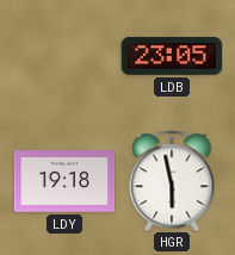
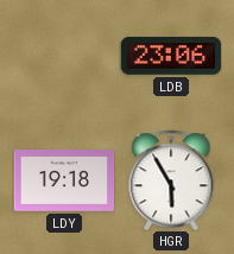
LDB: 23:05 -> 23:06 (171, 56)
HGR: 5:58 -> 5:55 (171, 180)
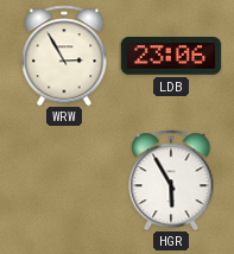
WRW: none -> 2:55 (64, 56)
LDY: 19:18 -> none (64, 182)
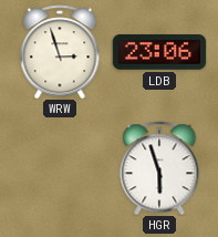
WRW: 2:55 -> 2:57 (60, 52)
HGR: 5:55 -> 5:57 (159, 168)
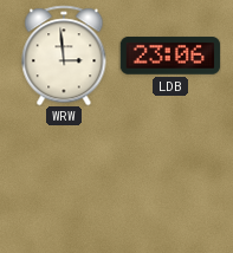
WRW: 2:57 -> 2:59 (64, 56)
HGR: 5:57 -> none (159, 168)
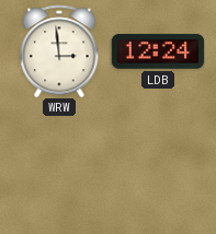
LDB: 23:06 -> 12:24 (158, 51)
